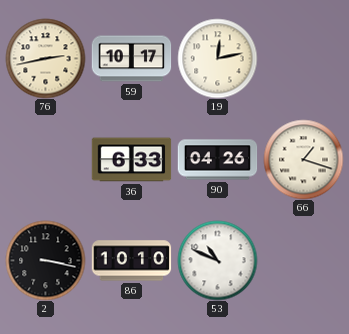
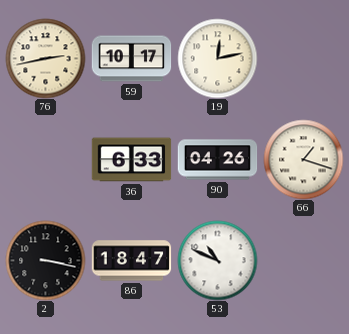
86: 10:10 -> 18:47 (131, 261)
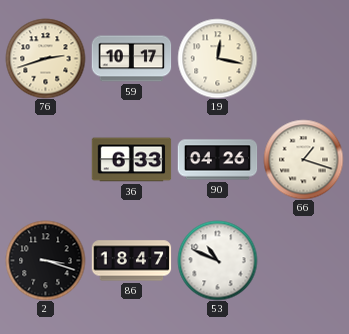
76: 2:43 -> 2:42 (45, 58)
19: 12:13 -> 12:17 (217, 58)
2: 3:17 -> 3:18 (45, 260)
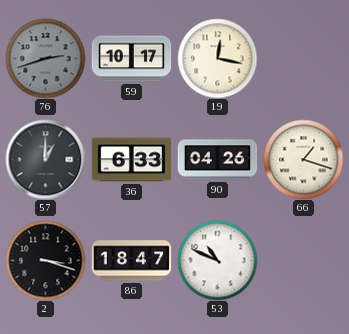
76 dial: cream -> grey (45, 58)
57: none -> 1:00 (45, 159)
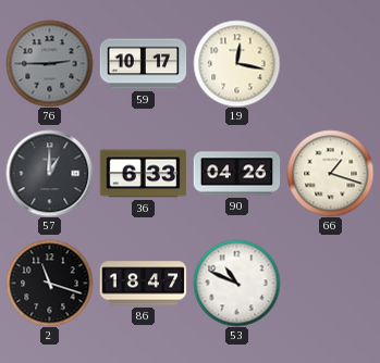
76: 2:42 -> 2:45 (49, 63)
2: 3:18 -> 11:18 (49, 283)
